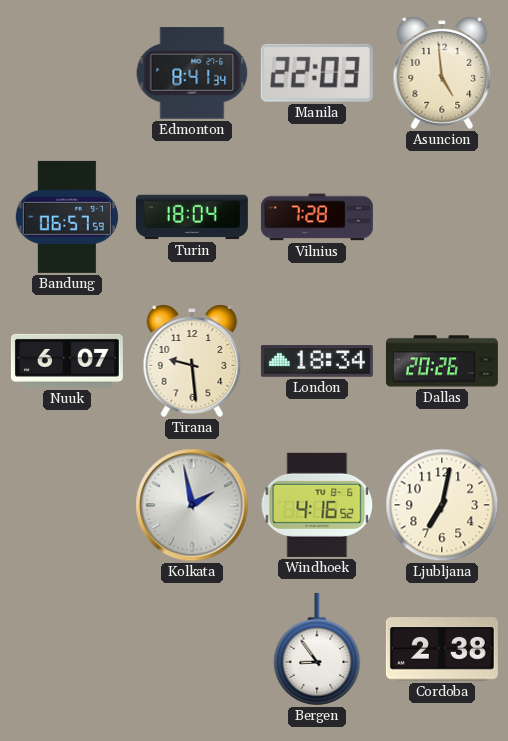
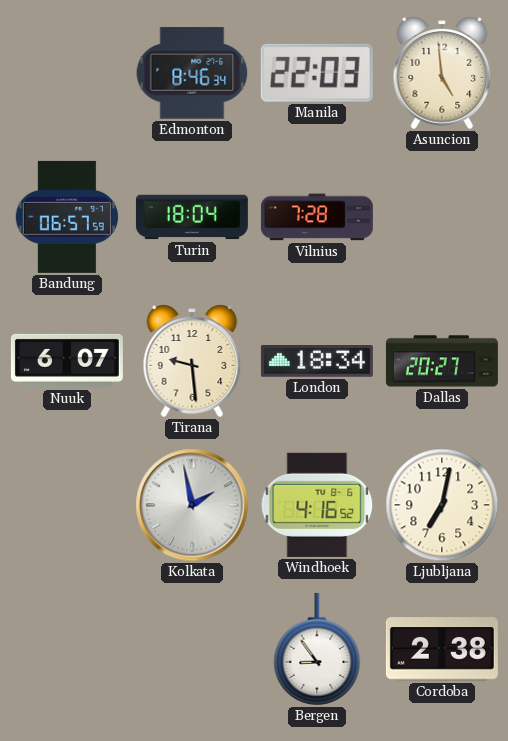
Edmonton: 8:41 -> 8:46 (192, 73)
Dallas: 20:26 -> 20:27 (442, 361)
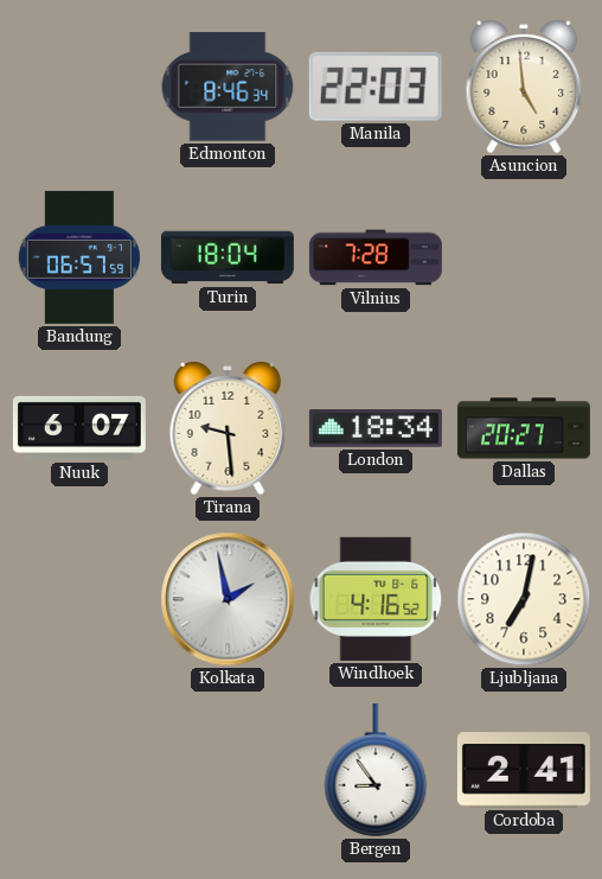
Cordoba: 2:38 -> 2:41 (524, 770)
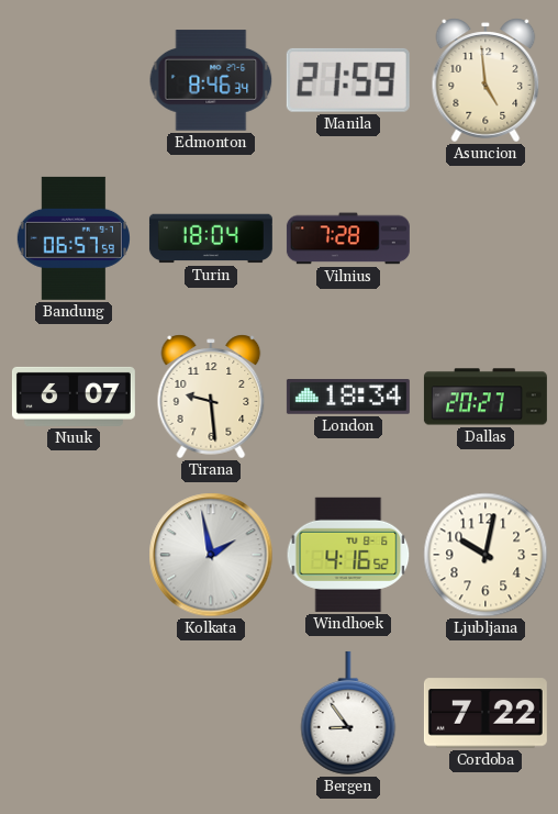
Manila: 22:03 -> 21:59 (348, 80)
Ljubljana: 7:02 -> 10:02 (486, 555)
Cordoba: 2:41 -> 7:22 (486, 713)
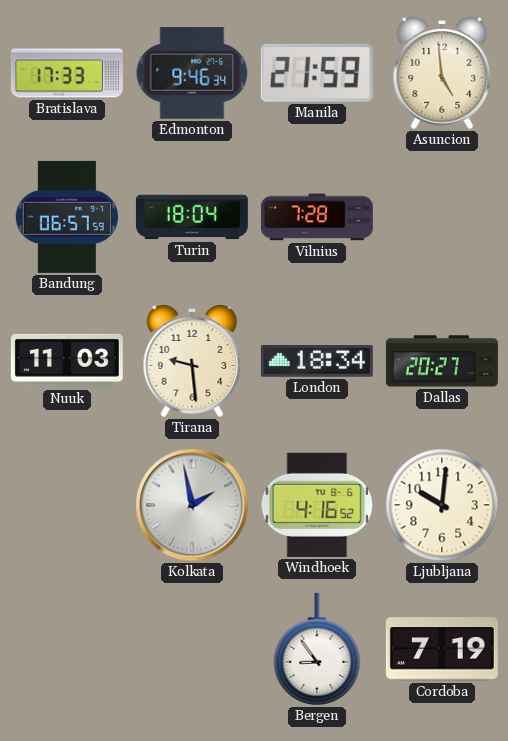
Bratislava: none -> 17:33 (67, 73)
Edmonton: 8:46 -> 9:46 (192, 73)
Nuuk: 6:07 -> 11:03 (67, 361)
Ljubljana: 10:02 -> 10:01 (442, 505)
Cordoba: 7:22 -> 7:19 (442, 649)
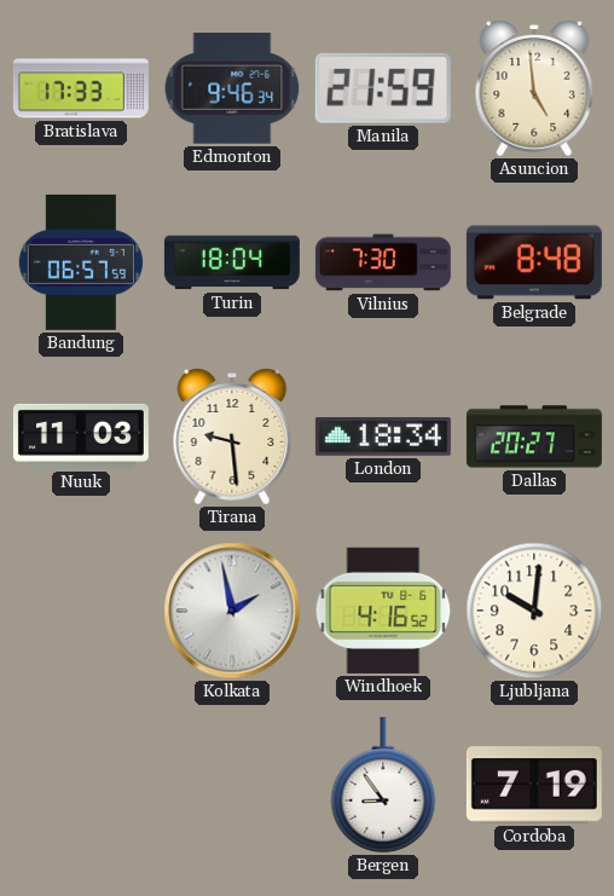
Vilnius: 7:28 -> 7:30 (383, 262)
Belgrade: none -> 8:48 (534, 262)
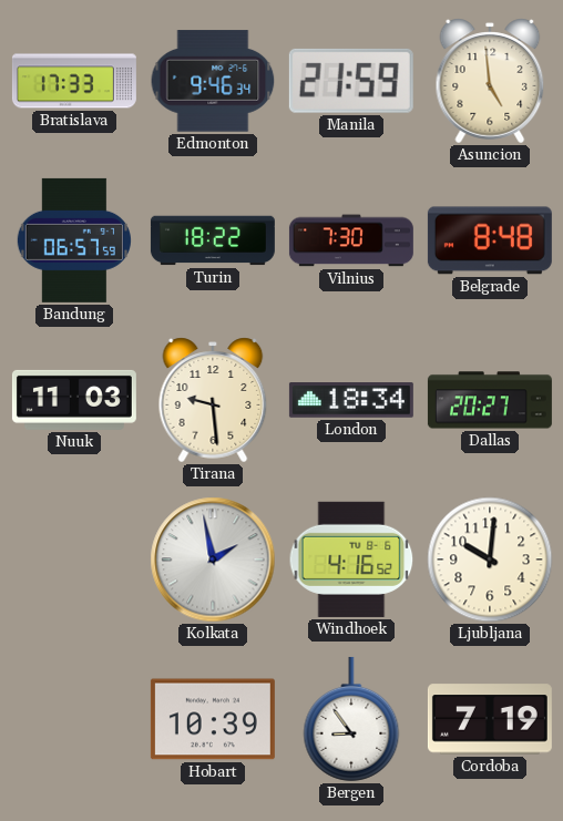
Turin: 18:04 -> 18:22 (213, 240)
Hobart: none -> 10:39 (213, 719)
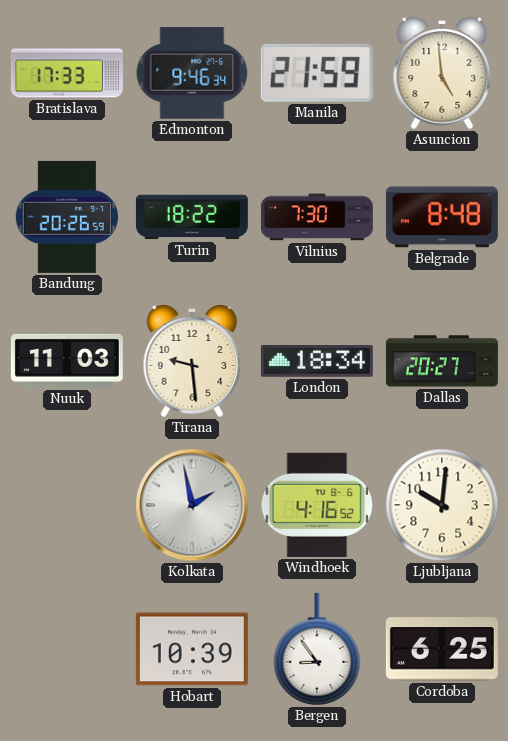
Bandung: 06:57 -> 20:26 (67, 217)
Cordoba: 7:19 -> 6:25 (442, 649)
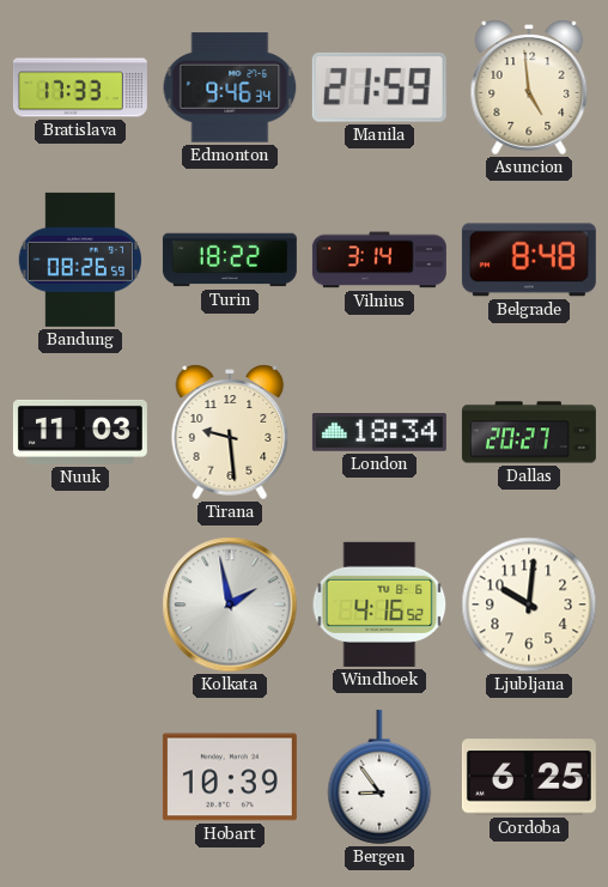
Bandung: 20:26 -> 08:26 (80, 260)
Vilnius: 7:30 -> 3:14 (379, 260)
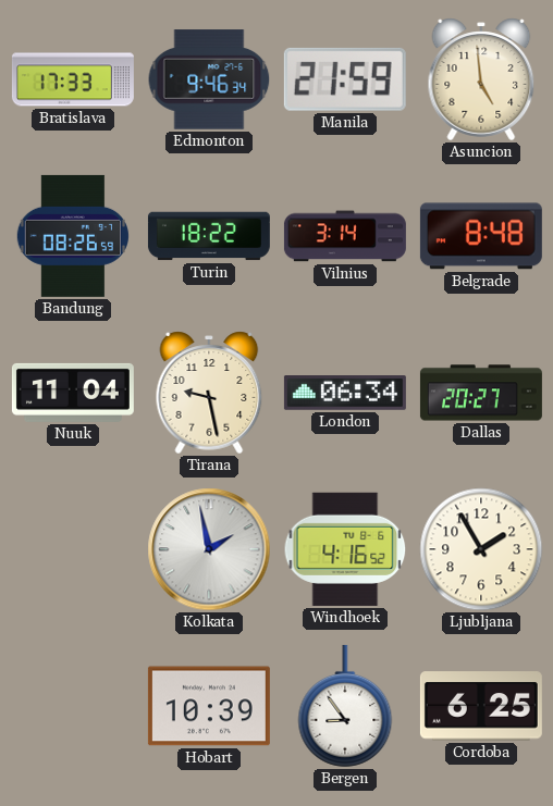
Nuuk: 11:03 -> 11:04 (73, 393)
Tirana: 9:29 -> 9:28 (209, 393)
London: 18:34 -> 06:34 (345, 394)
Ljubljana: 10:01 -> 1:55 (481, 549)
